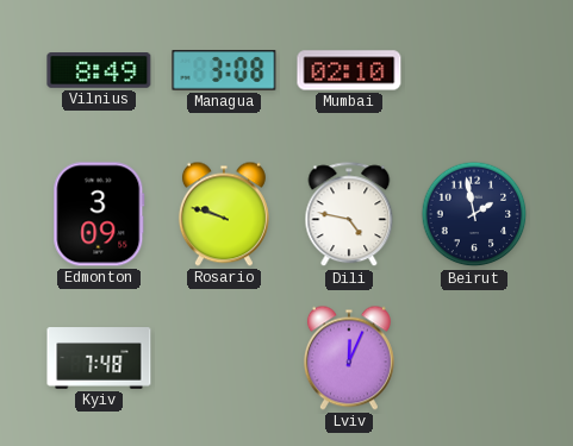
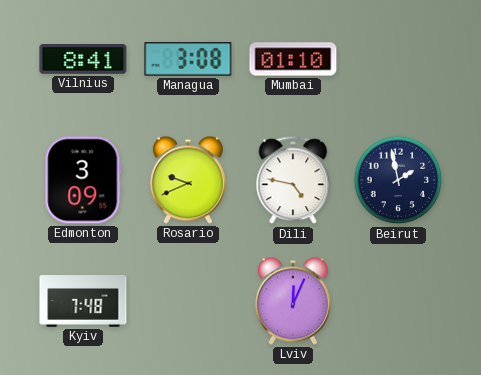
Vilnius: 8:49 -> 8:41 (83, 60)
Mumbai: 02:10 -> 01:10 (293, 59)
Rosario: 9:48 -> 9:41 (188, 180)
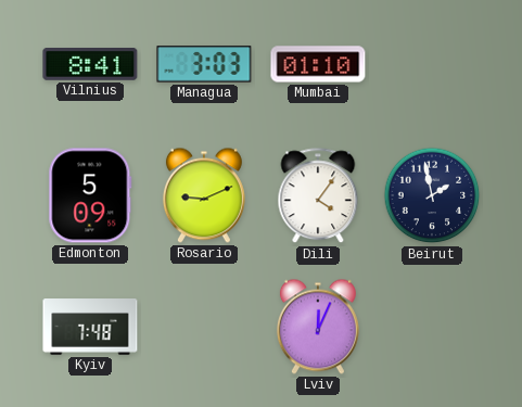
Managua: 3:08 -> 3:03 (204, 64)
Edmonton: 3:09 -> 5:09 (90, 195)
Rosario: 9:41 -> 9:11 (204, 195)
Dili: 4:47 -> 4:06 (318, 196)
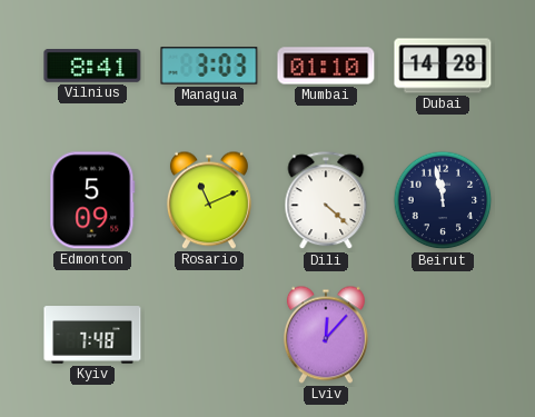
Dubai: none -> 14:28 (443, 66)
Rosario: 9:11 -> 11:11 (209, 200)
Dili: 4:06 -> 4:22 (326, 201)
Beirut: 1:58 -> 11:58 (443, 200)
Lviv: 12:04 -> 12:07 (326, 335)
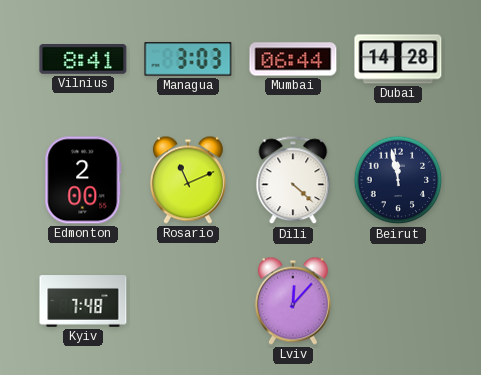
Mumbai: 01:10 -> 06:44 (293, 59)
Edmonton: 5:09 -> 2:00 (83, 180)
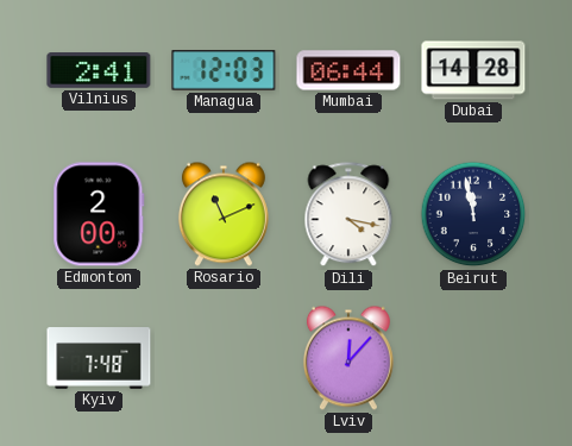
Vilnius: 8:41 -> 2:41 (99, 71)
Managua: 3:03 -> 12:03 (224, 70)
Dili: 4:22 -> 4:17 (348, 215)
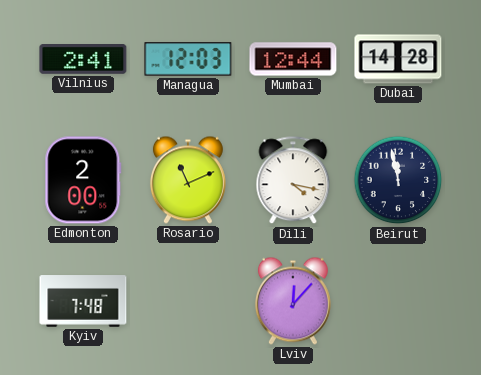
Mumbai: 06:44 -> 12:44 (293, 59)
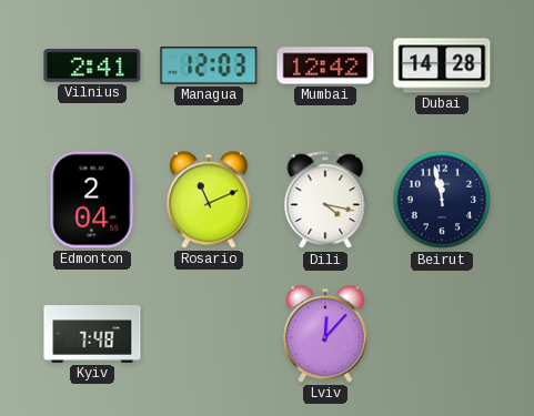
Mumbai: 12:44 -> 12:42 (325, 65)
Edmonton: 2:00 -> 2:04 (92, 200)
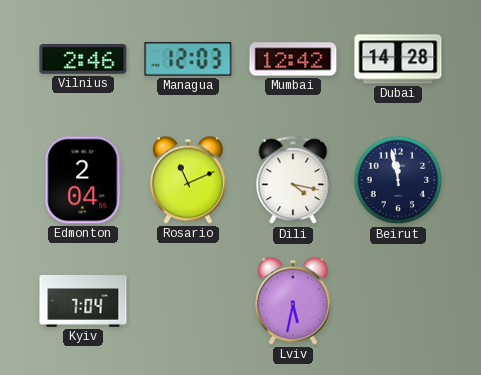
Vilnius: 2:41 -> 2:46 (83, 60)
Kyiv: 7:48 -> 7:04 (83, 301)
Lviv: 12:07 -> 5:32 (293, 301)
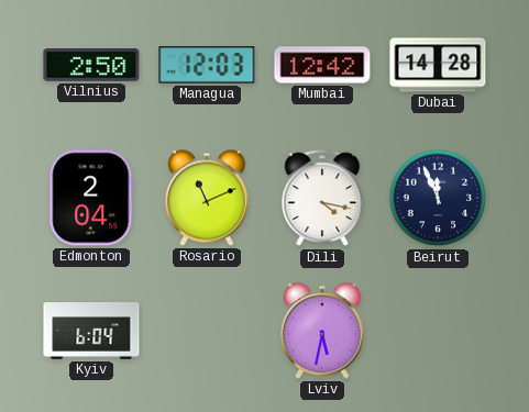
Vilnius: 2:46 -> 2:50 (91, 66)
Beirut: 11:58 -> 11:56 (438, 198)
Kyiv: 7:04 -> 6:04 (91, 331)
